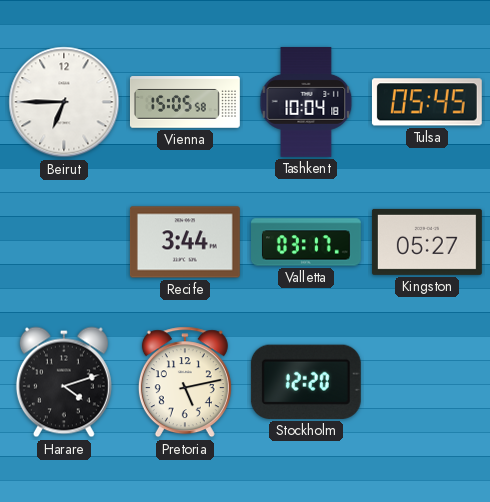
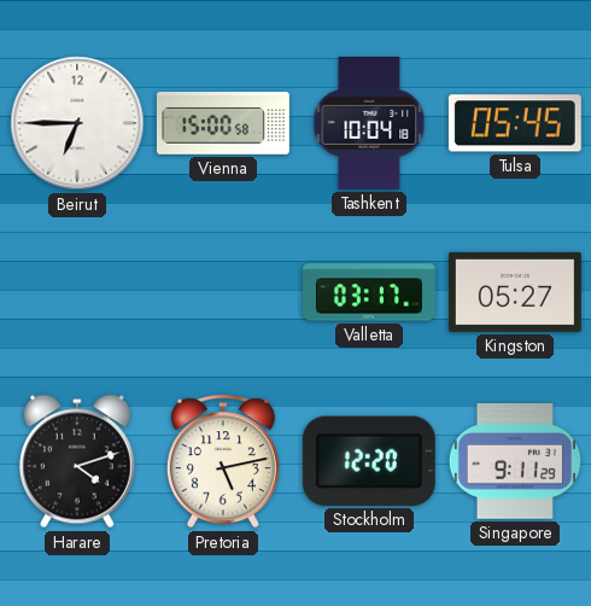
Vienna: 15:05 -> 15:00 (223, 123)
Recife: 3:44 -> none (185, 242)
Singapore: none -> 9:11 (515, 461)
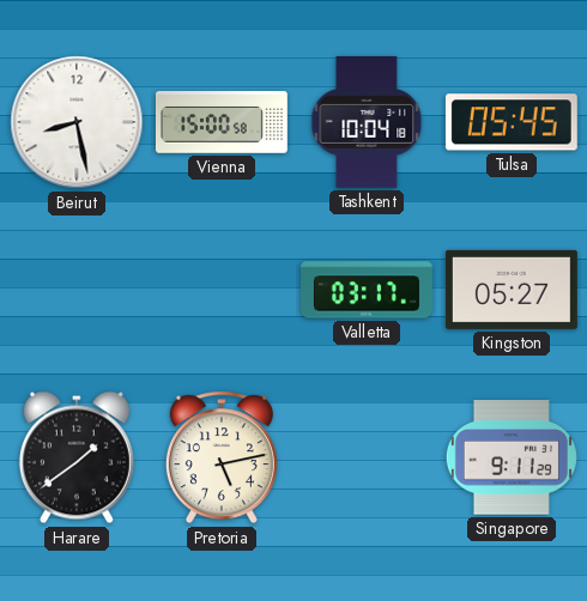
Beirut: 6:45 -> 8:28 (77, 122)
Harare: 4:12 -> 1:39 (77, 457)
Stockholm: 12:20 -> none (369, 461)
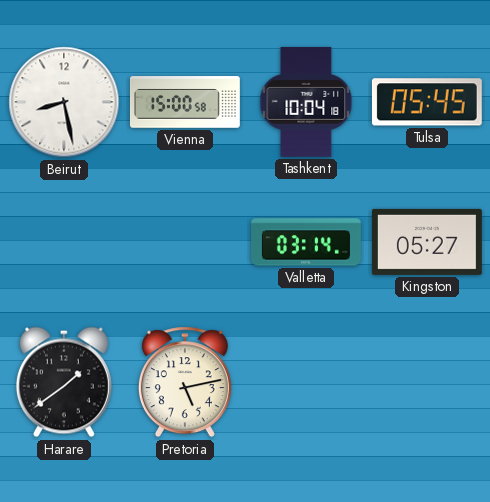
Valletta: 03:17 -> 03:14 (307, 242)
Singapore: 9:11 -> none (512, 457)
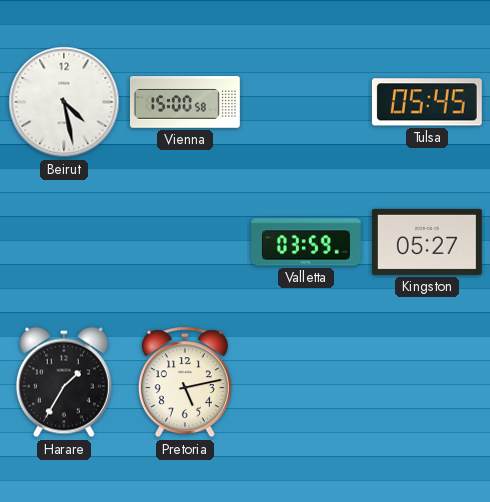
Beirut: 8:28 -> 4:28 (64, 102)
Tashkent: 10:04 -> none (306, 102)
Valletta: 03:14 -> 03:59 (307, 242)
Harare: 1:39 -> 1:35 (64, 382)
